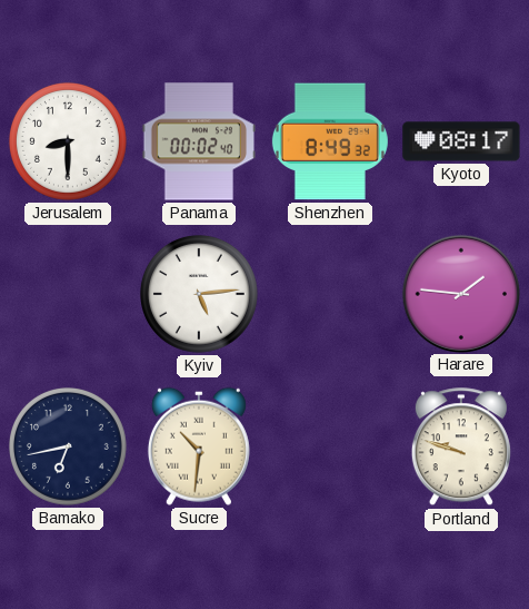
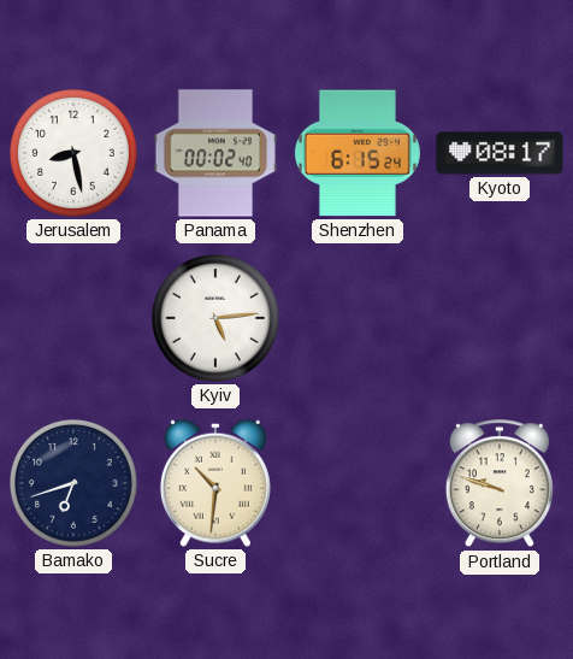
Jerusalem: 8:30 -> 8:28 (73, 153)
Shenzhen: 8:49 -> 6:15 (358, 153)
Harare: 1:46 -> none (460, 293)
Bamako: 6:43 -> 6:42 (73, 483)
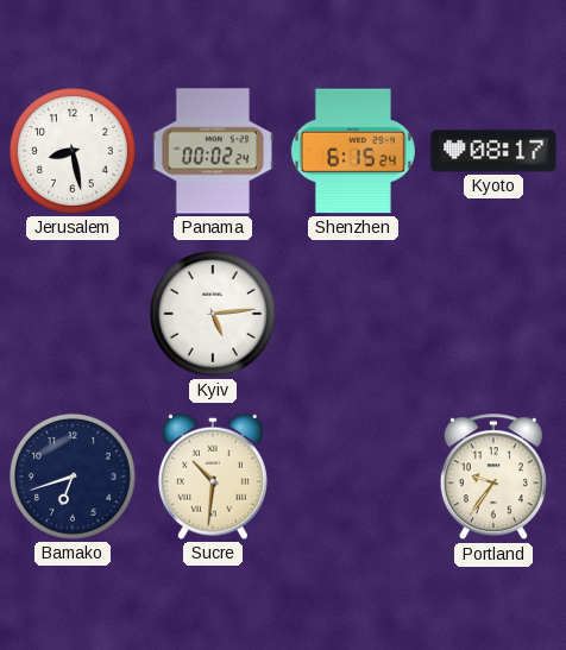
Panama: 00:02:40 -> 00:02:24 (212, 151)
Portland: 9:48 -> 9:36 (493, 478)
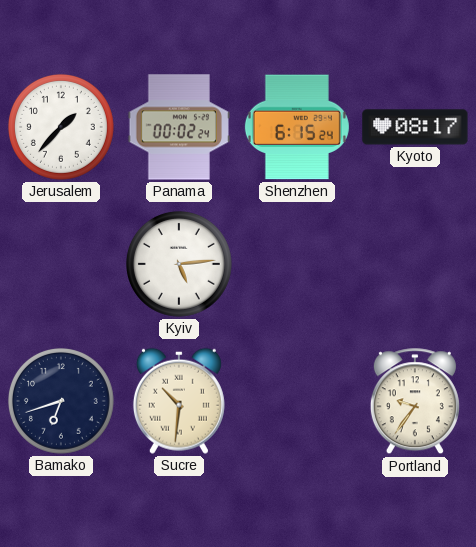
Jerusalem: 8:28 -> 1:37 (61, 127)
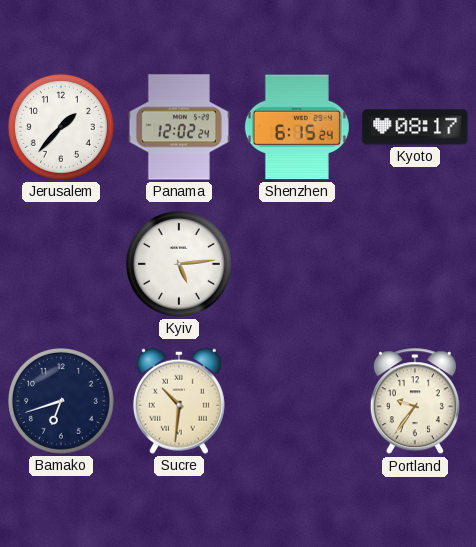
Panama: 00:02 -> 12:02 (178, 127)
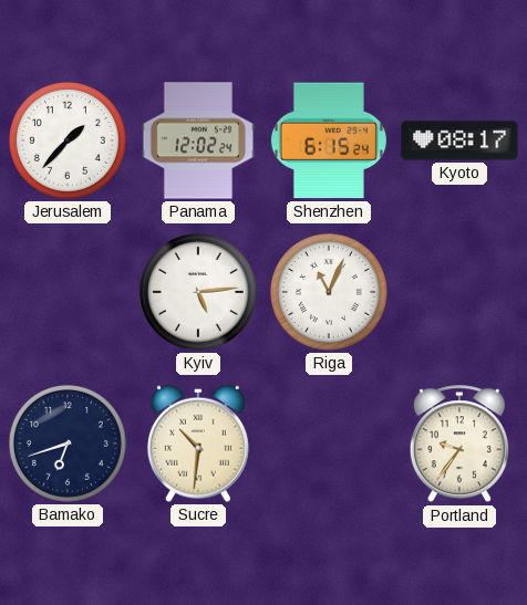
Riga: none -> 11:04 (329, 292)
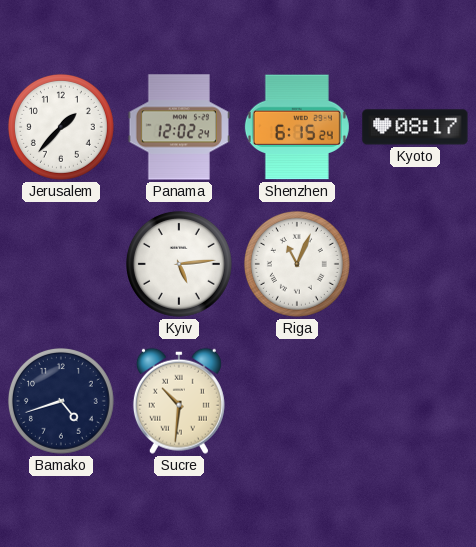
Bamako: 6:42 -> 4:42 (61, 401)
Portland: 9:36 -> none (459, 445)
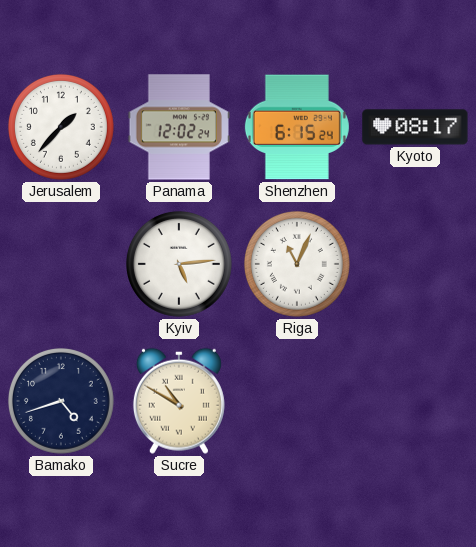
Sucre: 10:31 -> 10:50 (179, 401)
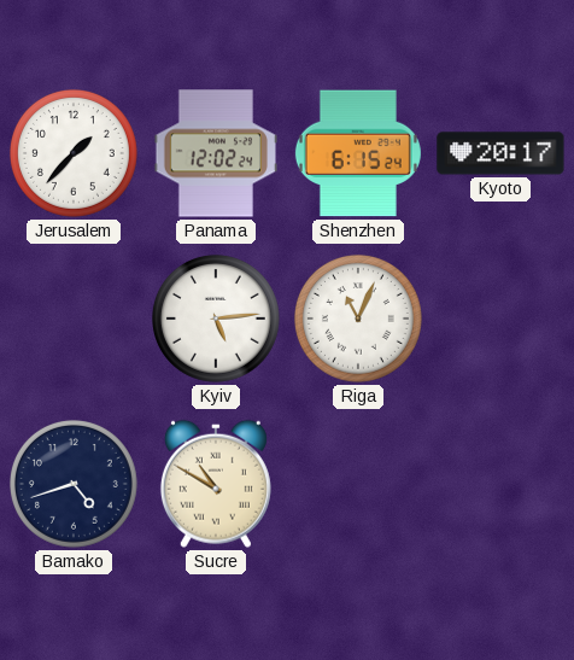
Kyoto: 08:17 -> 20:17 (500, 153)
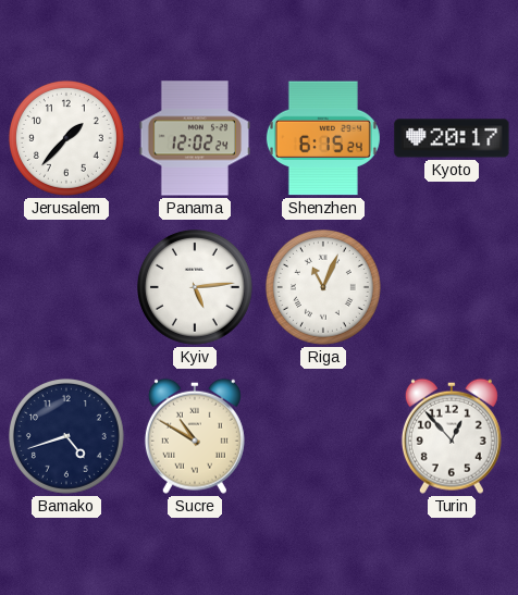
Turin: none -> 12:53 (452, 436)
